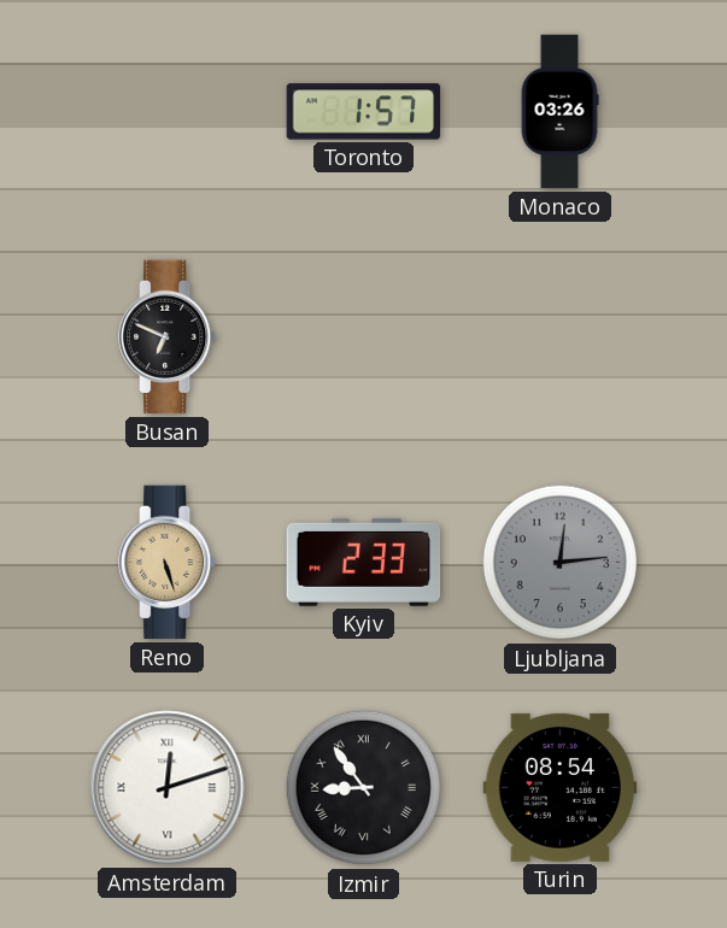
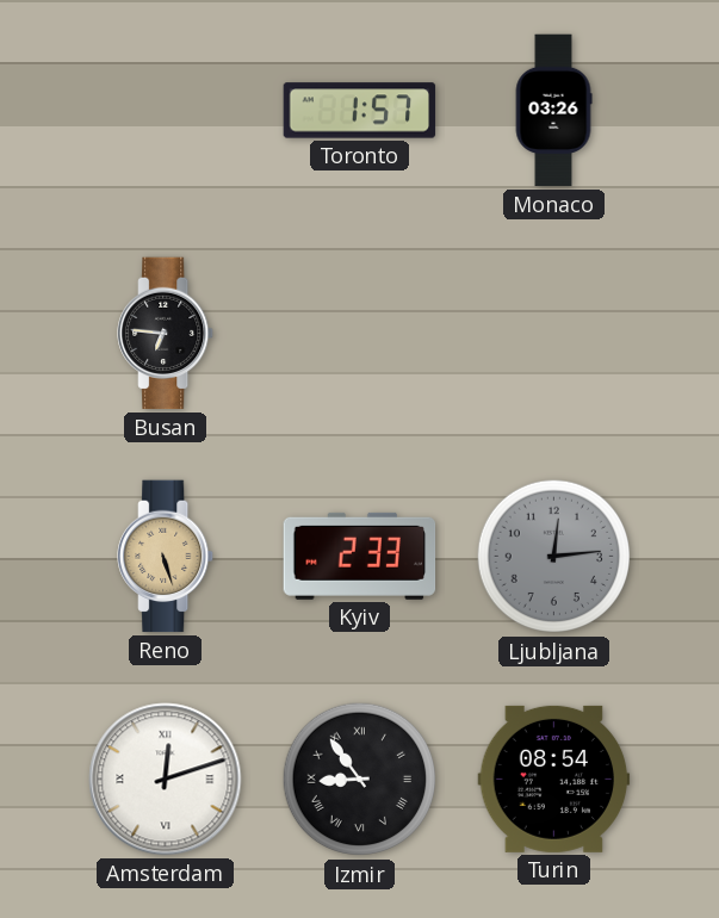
Busan: 6:49 -> 6:46 (166, 334)
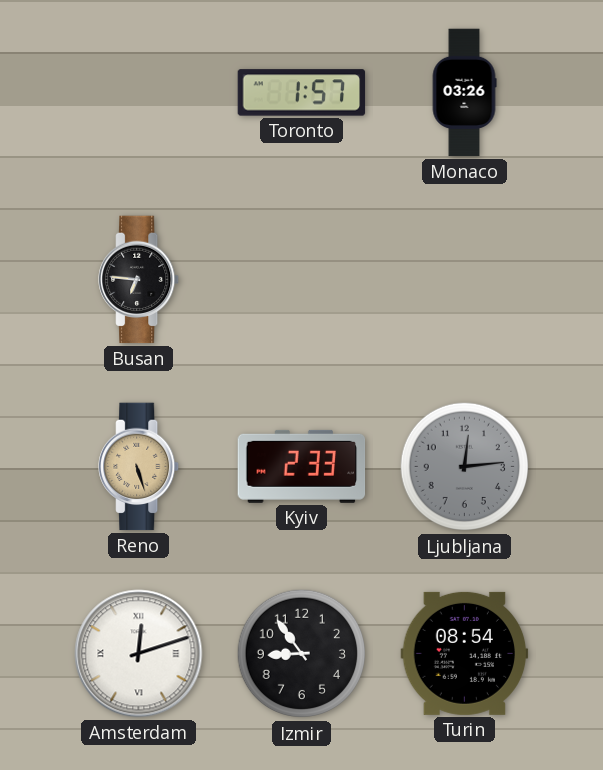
Izmir numerals: Roman -> Arabic (302, 654)
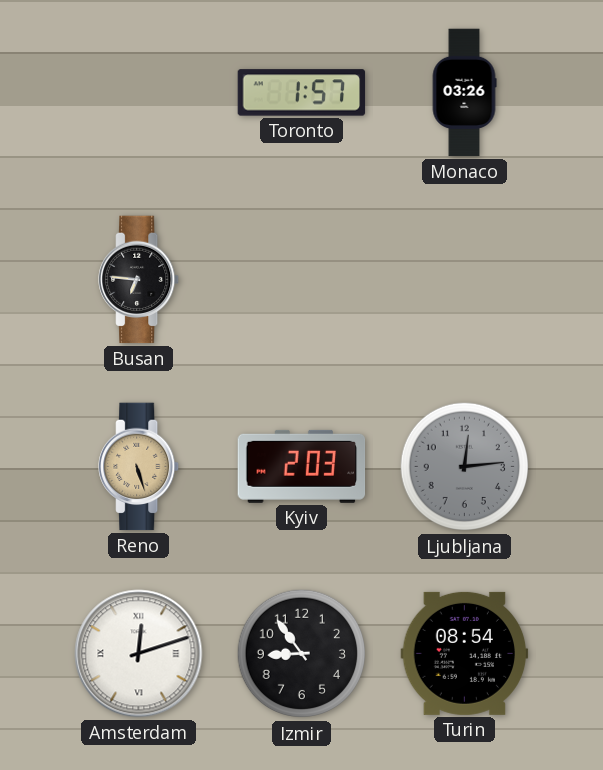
Kyiv: 2:33 -> 2:03 (302, 466)
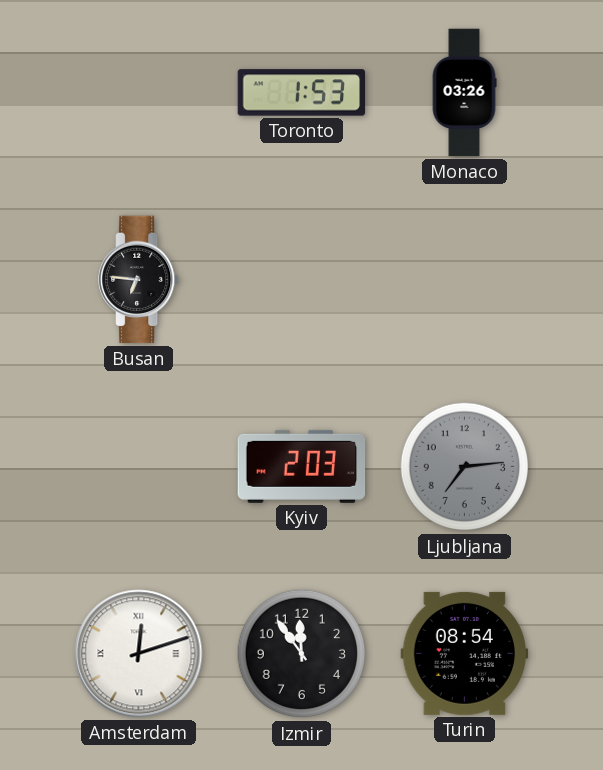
Toronto: 1:57 -> 1:53 (302, 93)
Reno: 5:27 -> none (139, 467)
Ljubljana: 12:14 -> 7:14 (465, 467)
Izmir: 8:54 -> 11:54 (302, 654)
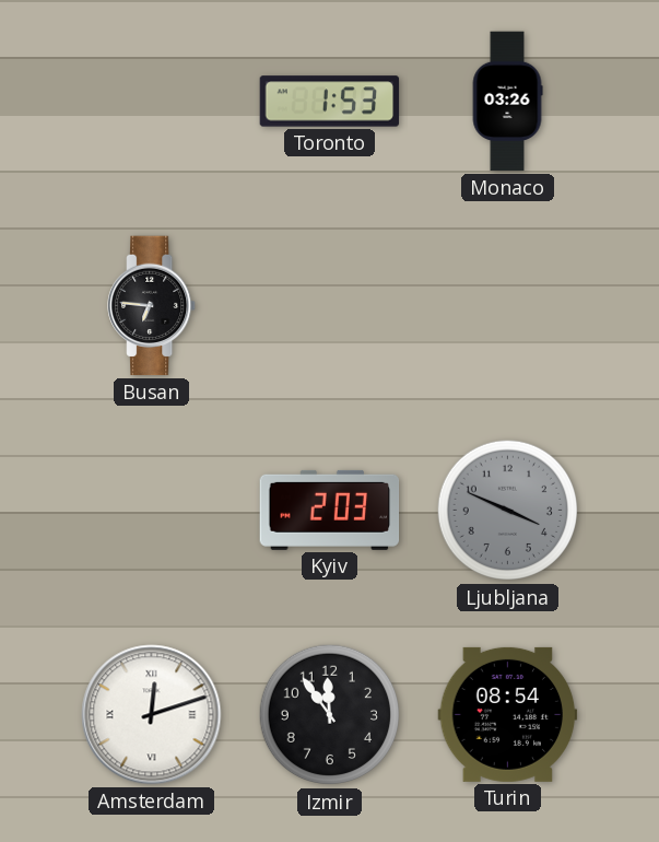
Ljubljana: 7:14 -> 3:49 (508, 511)
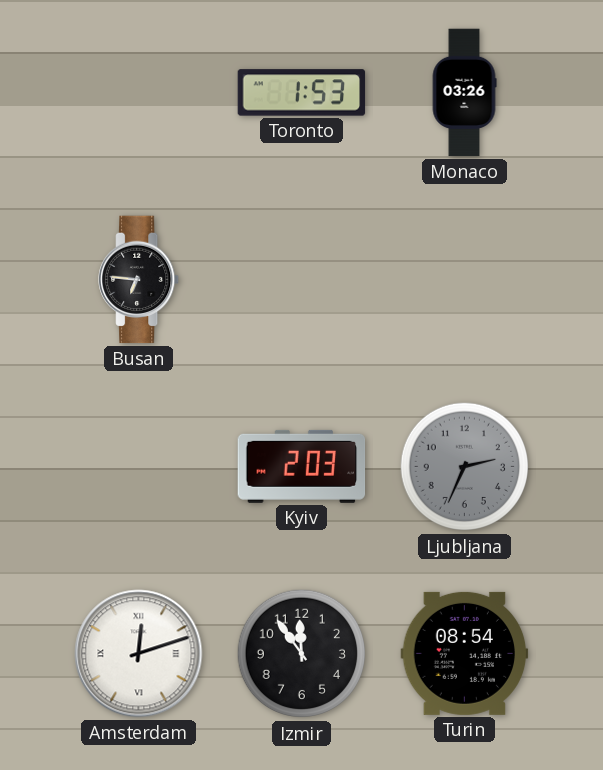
Ljubljana: 3:49 -> 2:34 (465, 467)
